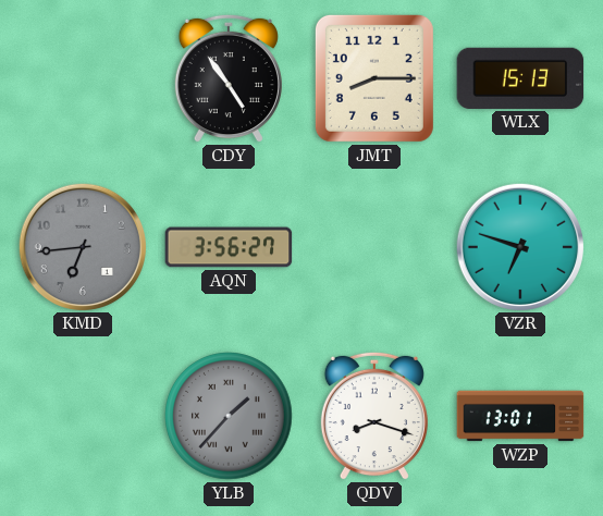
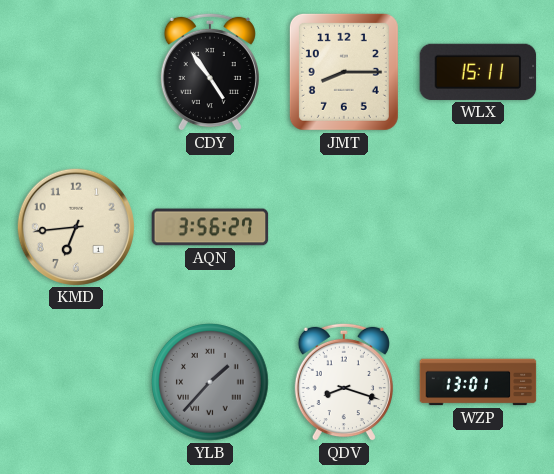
WLX: 15:13 -> 15:11 (478, 72)
KMD dial: grey -> cream (75, 226)
VZR: 6:48 -> none (519, 246)
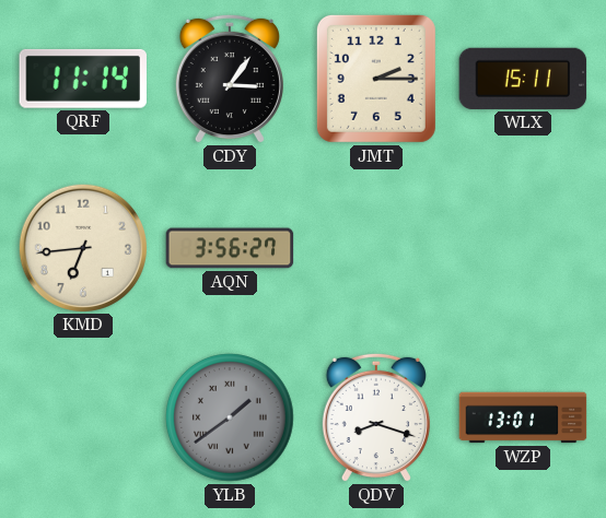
QRF: none -> 11:14 (82, 79)
CDY: 4:54 -> 3:06 (230, 79)
JMT: 8:15 -> 2:15 (376, 79)
YLB: 1:37 -> 1:39 (230, 417)
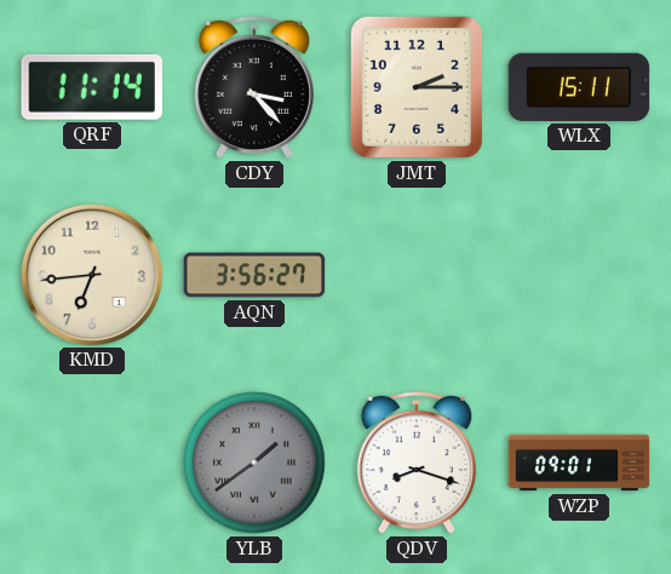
CDY: 3:06 -> 3:23 (254, 87)
WZP: 13:01 -> 09:01 (579, 463)
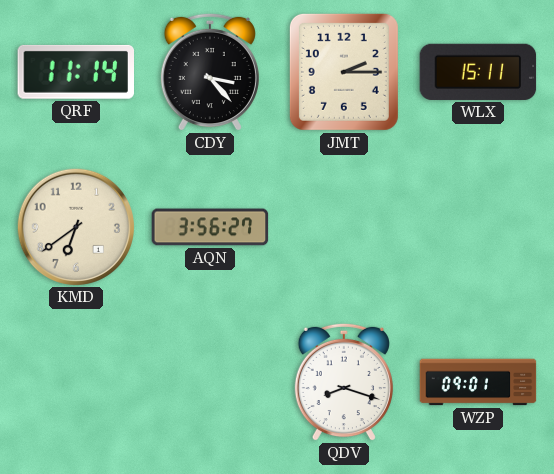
KMD: 6:44 -> 6:39 (75, 226)
YLB: 1:39 -> none (254, 463)
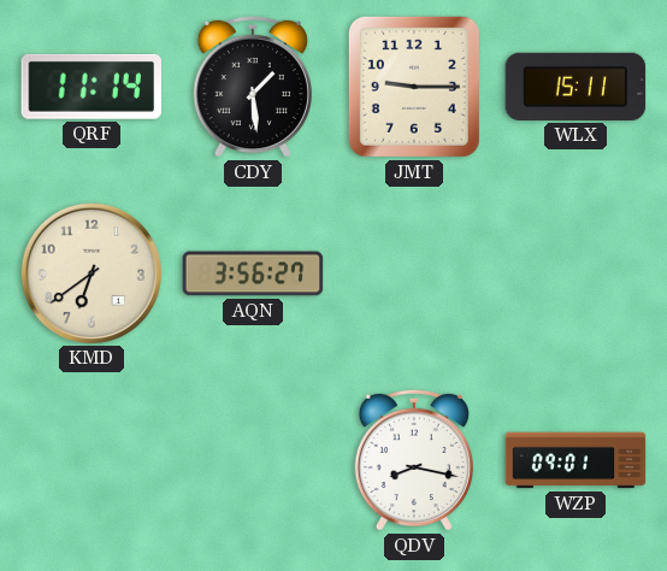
CDY: 3:23 -> 1:29 (253, 87)
JMT: 2:15 -> 9:15 (414, 87)
QDV: 8:18 -> 8:17 (414, 460)
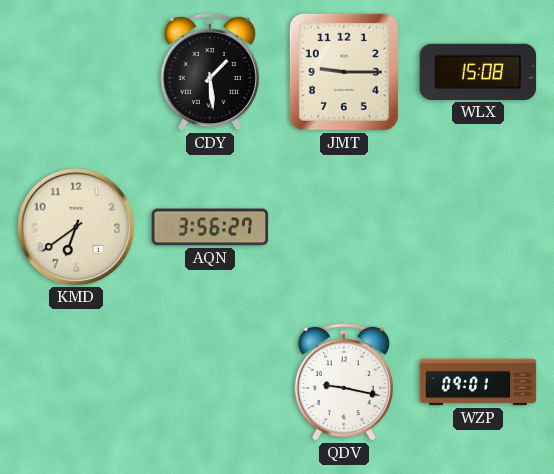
QRF: 11:14 -> none (90, 87)
WLX: 15:11 -> 15:08 (478, 72)
QDV: 8:17 -> 9:17 (344, 382)
